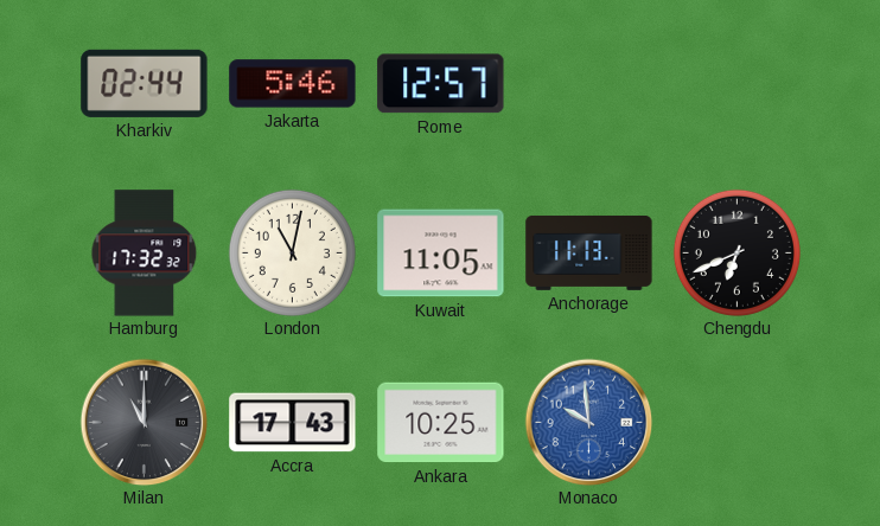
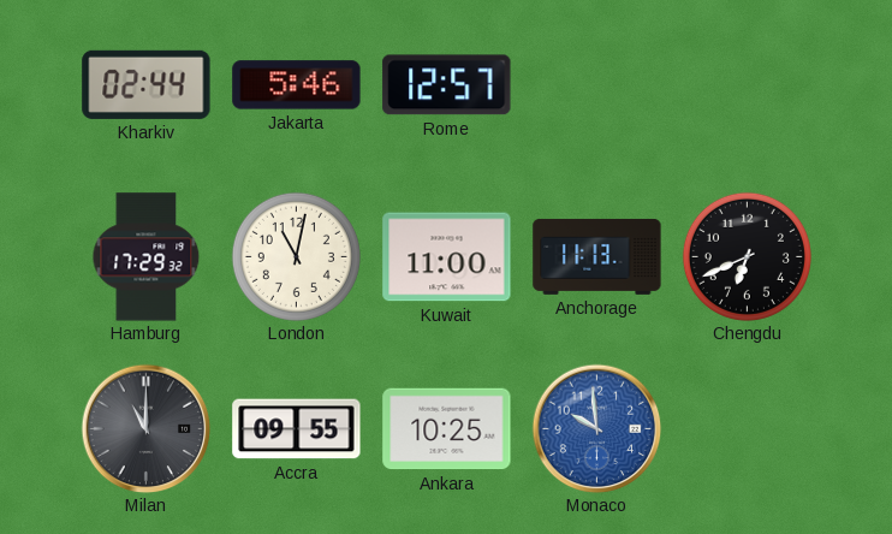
Hamburg: 17:32 -> 17:29 (147, 257)
Kuwait: 11:05 -> 11:00 (447, 257)
Accra: 17:43 -> 09:55 (297, 429)
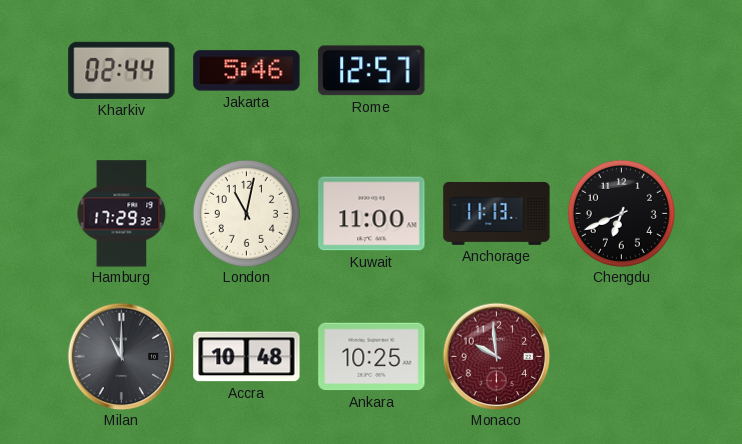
Accra: 09:55 -> 10:48 (247, 357)
Monaco dial: blue -> burgundy (496, 356)
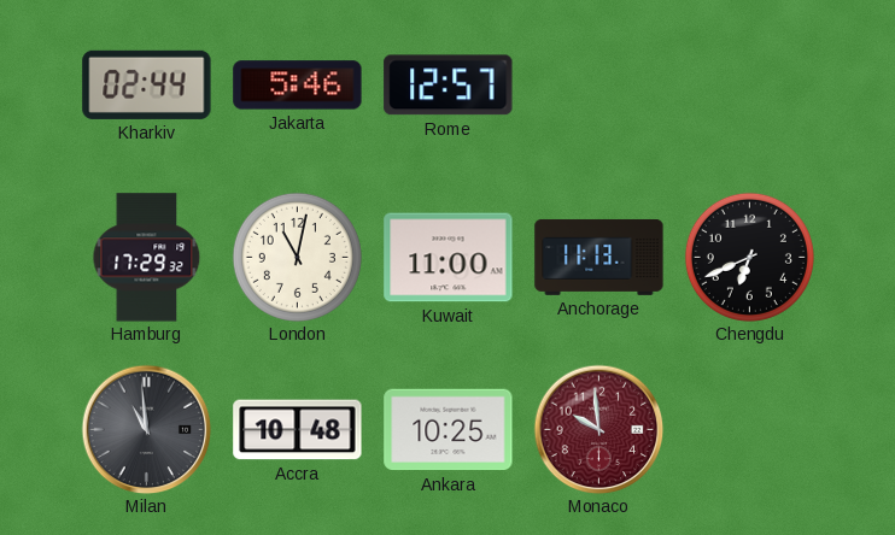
Milan: 11:00 -> 10:59 (146, 429)
